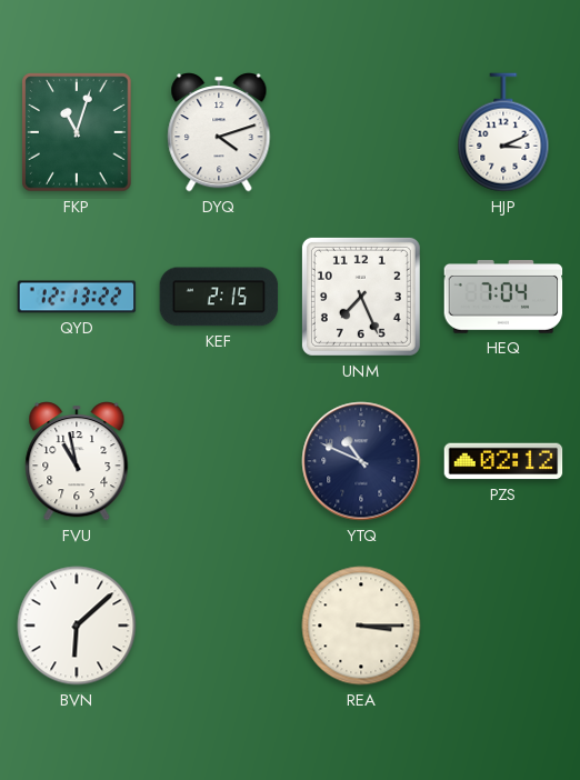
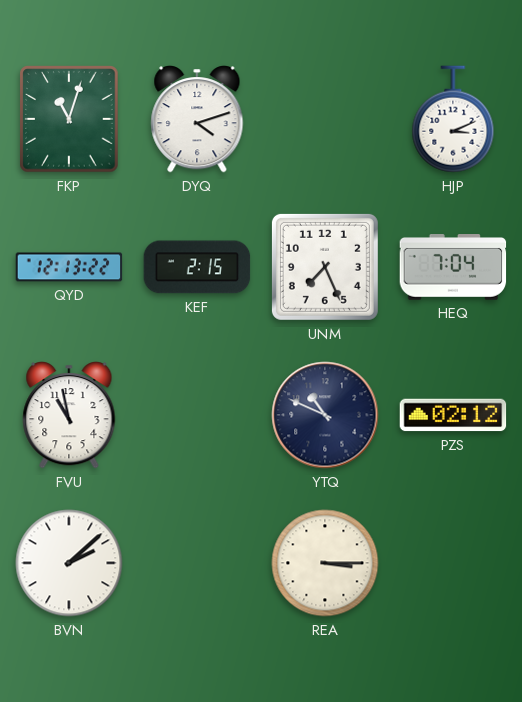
BVN: 6:08 -> 2:08 (69, 563)
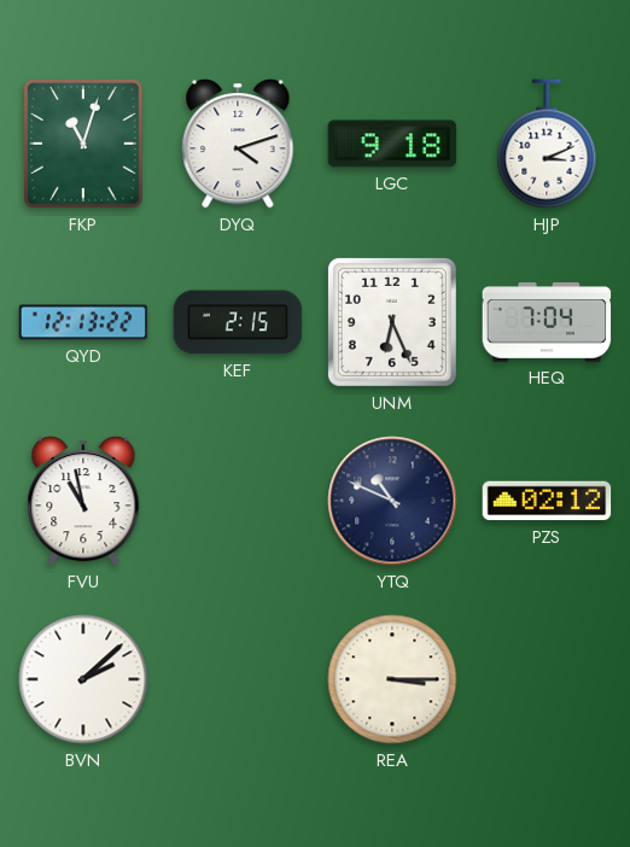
LGC: none -> 9:18 (392, 144)
UNM: 7:26 -> 6:26 (392, 322)
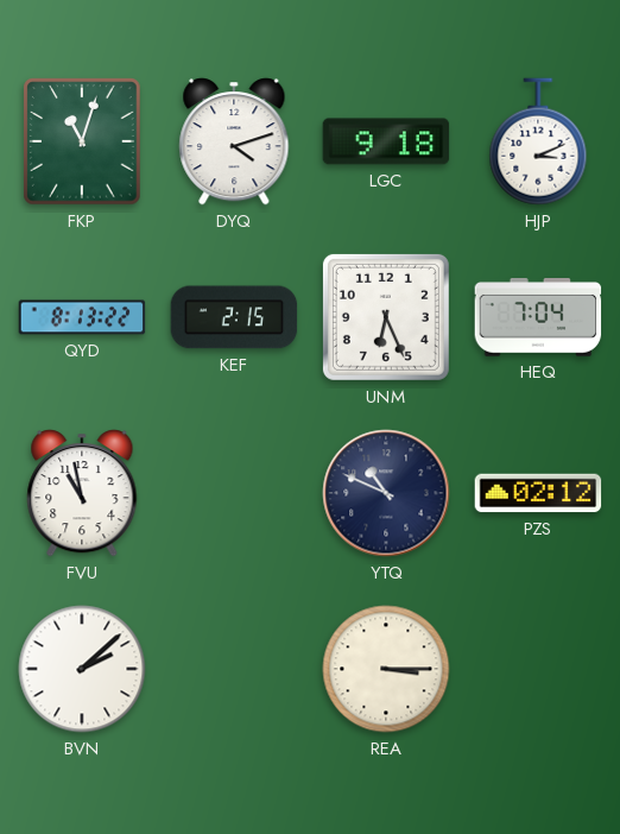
QYD: 12:13 -> 8:13 (82, 317)
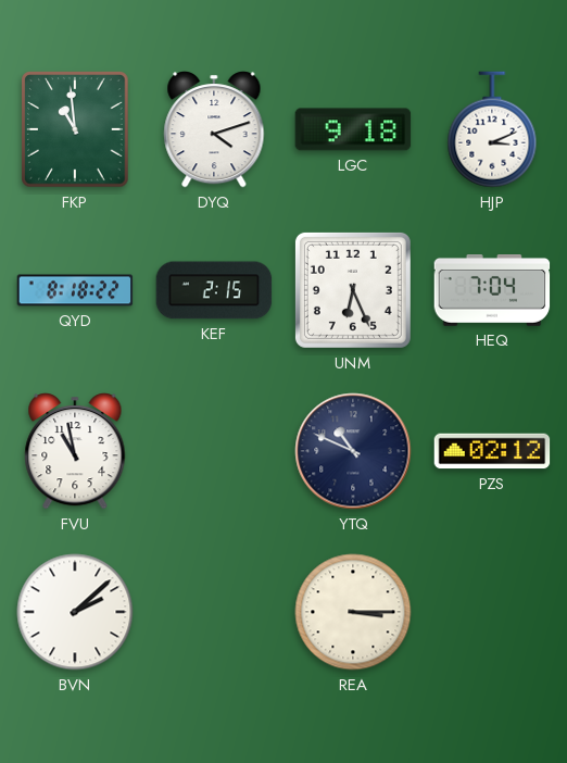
FKP: 11:03 -> 10:59 (75, 129)
QYD: 8:13 -> 8:18 (75, 290)
